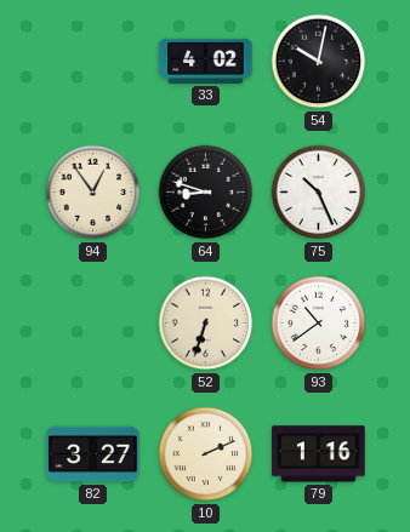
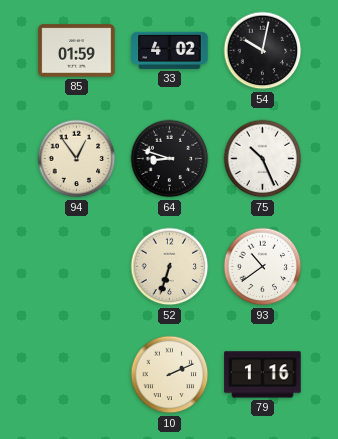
85: none -> 01:59 (77, 51)
82: 3:27 -> none (93, 454)
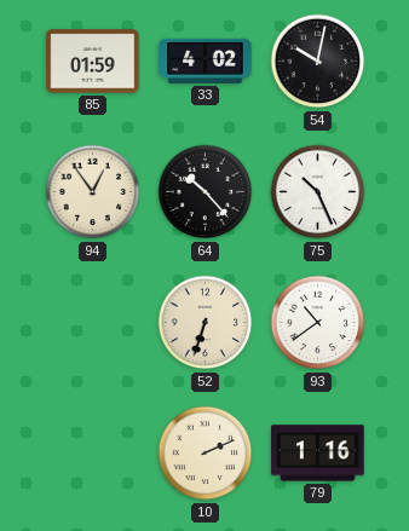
64: 8:48 -> 10:23 (206, 192)
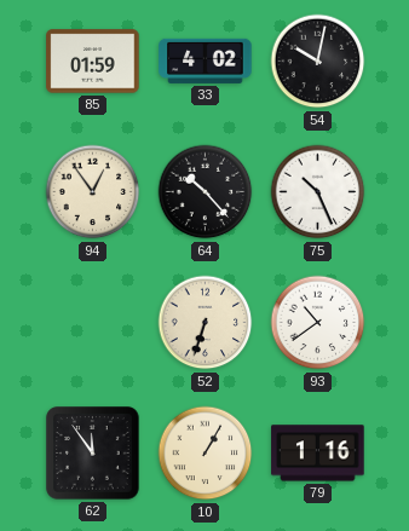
62: none -> 11:54 (93, 454)
10: 2:11 -> 1:05 (206, 454)
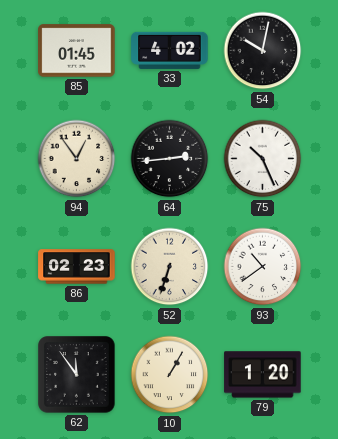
85: 01:59 -> 01:45 (77, 51)
64: 10:23 -> 2:44 (170, 159)
86: none -> 02:23 (77, 267)
79: 1:16 -> 1:20 (263, 375)
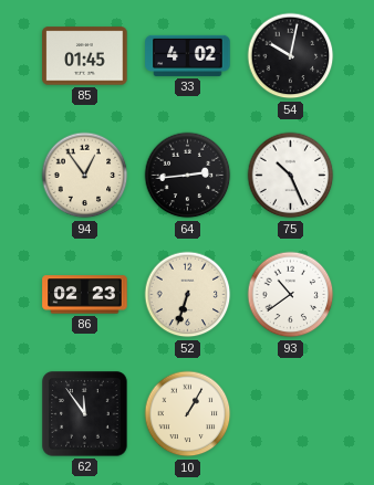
79: 1:20 -> none (263, 375)
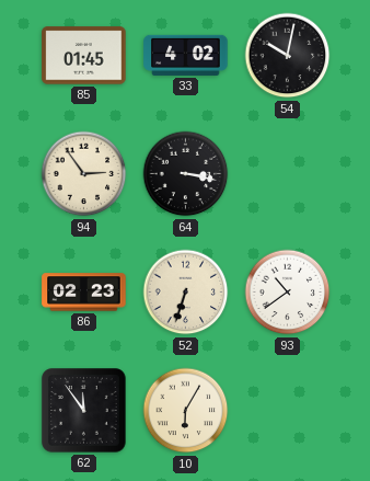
94: 12:54 -> 2:54 (84, 174)
64: 2:44 -> 3:17 (186, 174)
75: 10:26 -> none (291, 176)
10: 1:05 -> 6:05 (186, 411)
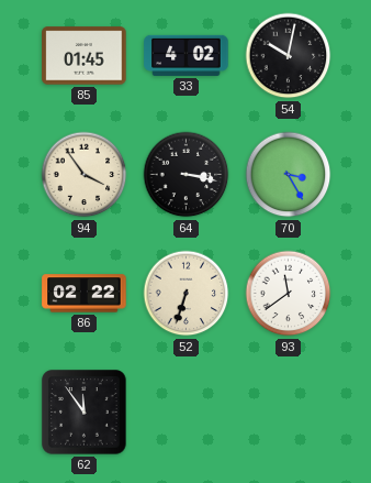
94: 2:54 -> 3:54 (85, 175)
70: none -> 3:25 (289, 175)
86: 02:23 -> 02:22 (85, 294)
93: 10:39 -> 11:39 (289, 294)
10: 6:05 -> none (186, 411)
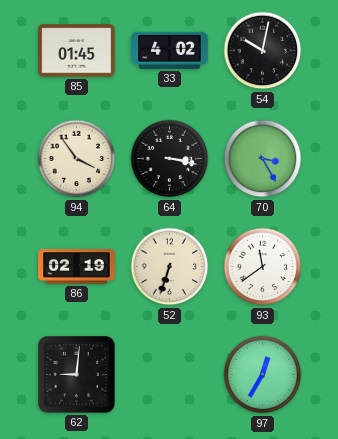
86: 02:22 -> 02:19 (77, 267)
62: 11:54 -> 9:01 (77, 375)
97: none -> 12:35 (263, 375)
